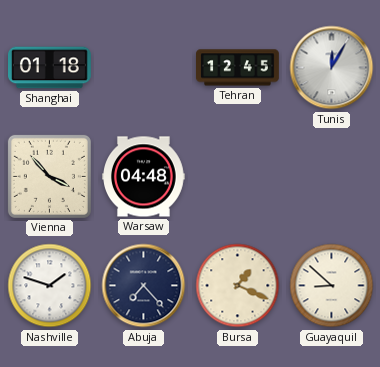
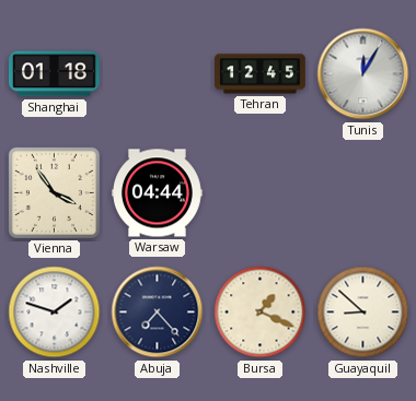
Vienna: 3:53 -> 3:54 (54, 192)
Warsaw: 04:48 -> 04:44 (158, 193)
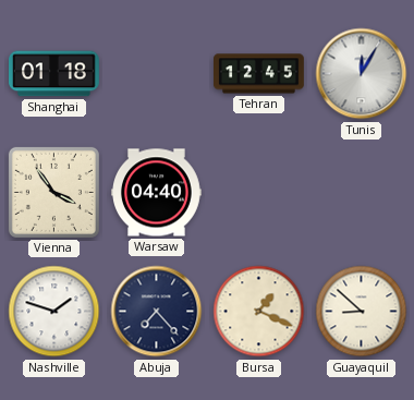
Warsaw: 04:44 -> 04:40 (157, 193)
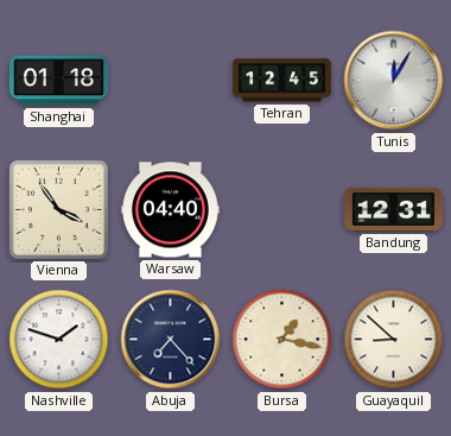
Bandung: none -> 12:31 (394, 209)
Bursa: 1:19 -> 1:17 (282, 340)
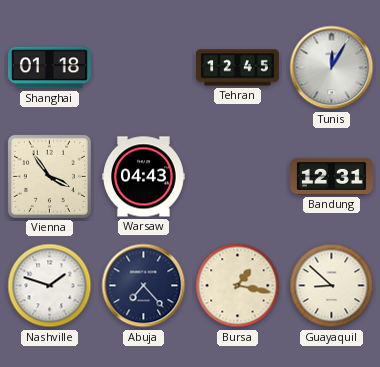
Warsaw: 04:40 -> 04:43 (144, 177)
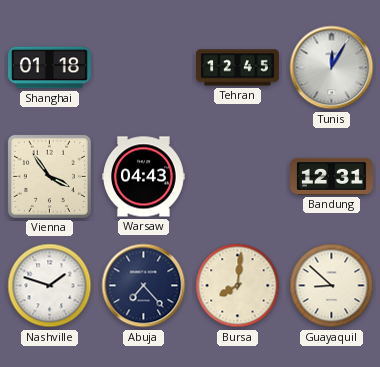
Bursa: 1:17 -> 8:01 (238, 286)
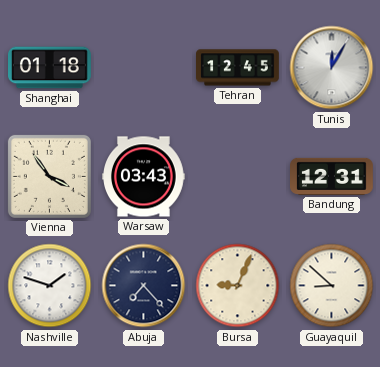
Warsaw: 04:43 -> 03:43 (144, 177)
Bursa: 8:01 -> 9:04 (238, 286)
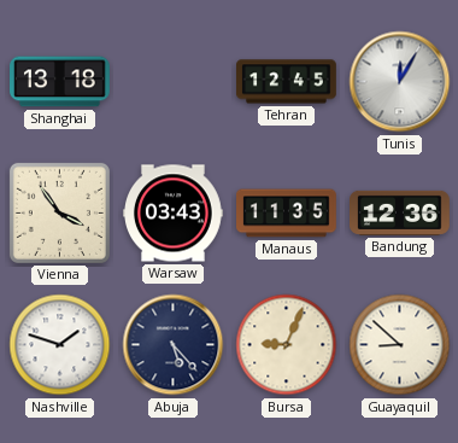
Shanghai: 01:18 -> 13:18 (60, 82)
Manaus: none -> 11:35 (287, 214)
Bandung: 12:31 -> 12:36 (400, 212)
Abuja: 7:23 -> 5:23 (174, 345)
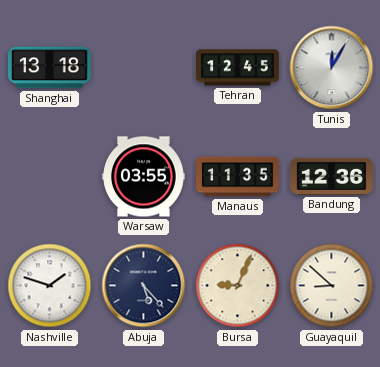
Vienna: 3:54 -> none (59, 212)
Warsaw: 03:43 -> 03:55 (144, 177)
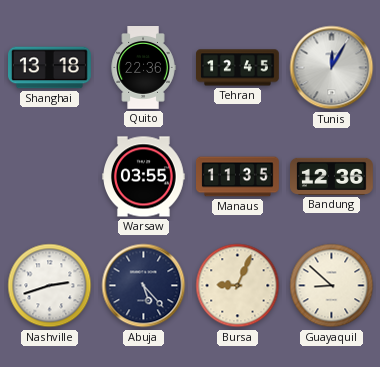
Quito: none -> 22:36 (143, 68)
Nashville: 1:48 -> 2:42 (50, 286)
